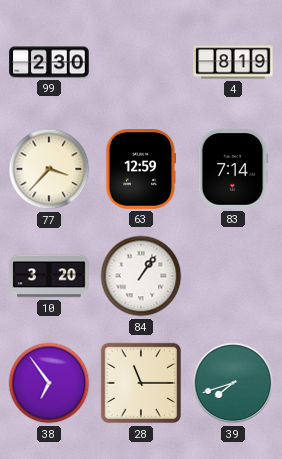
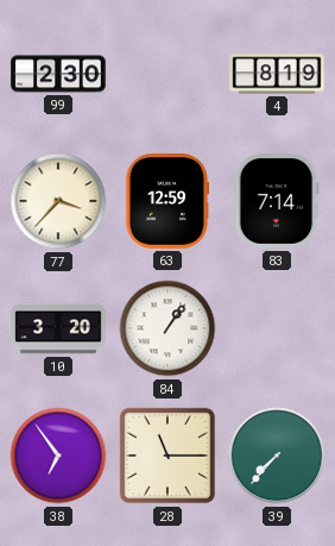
39: 7:42 -> 7:37 (277, 456)
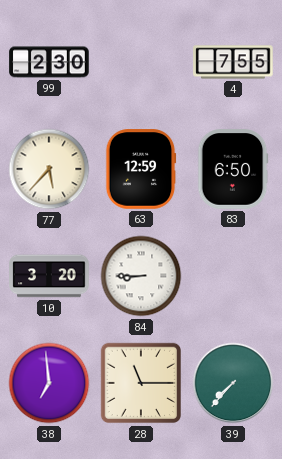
4: 8:19 -> 7:55 (233, 62)
77: 3:37 -> 5:37 (49, 169)
83: 7:14 -> 6:50 (233, 169)
84: 1:06 -> 8:45 (141, 276)
38: 6:54 -> 6:59 (49, 383)
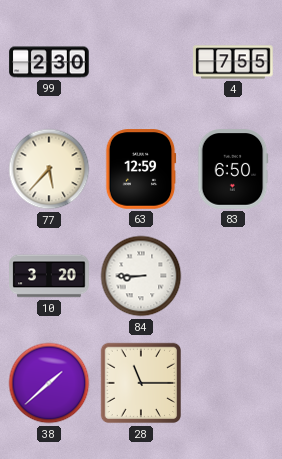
38: 6:59 -> 1:38 (49, 383)
39: 7:37 -> none (233, 383)
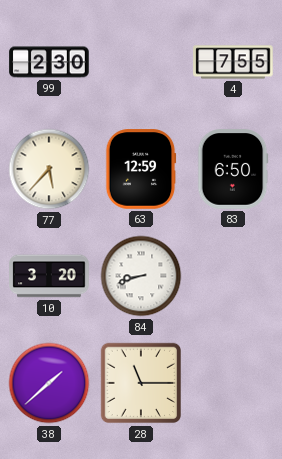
84: 8:45 -> 8:42 (141, 276)
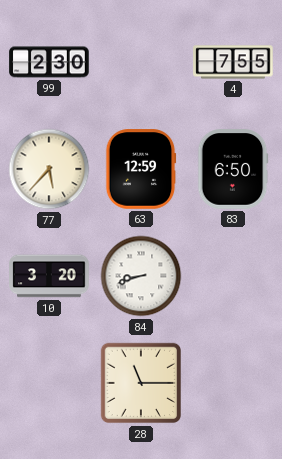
38: 1:38 -> none (49, 383)
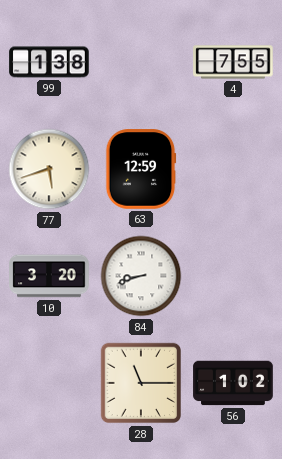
99: 2:30 -> 1:38 (49, 62)
77: 5:37 -> 5:42 (49, 169)
83: 6:50 -> none (233, 169)
56: none -> 1:02 (233, 383)
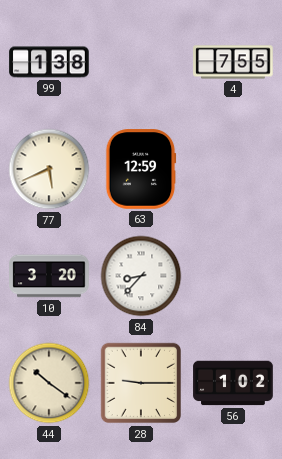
77: 5:42 -> 5:41 (49, 169)
84: 8:42 -> 8:37 (141, 276)
44: none -> 10:21 (49, 383)
28: 11:15 -> 9:15 (141, 383)
